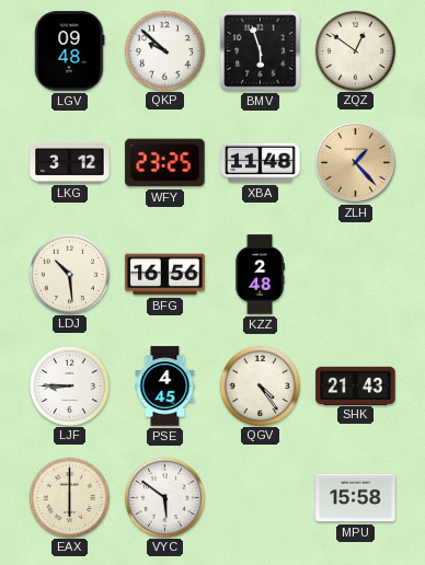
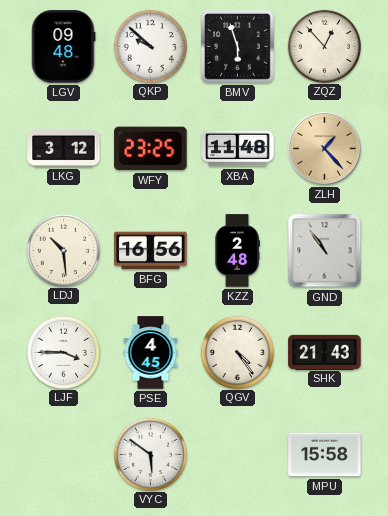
ZQZ: 12:51 -> 12:53 (324, 46)
GND: none -> 10:54 (325, 251)
LJF: 8:45 -> 3:45 (63, 352)
EAX: 6:00 -> none (69, 497)
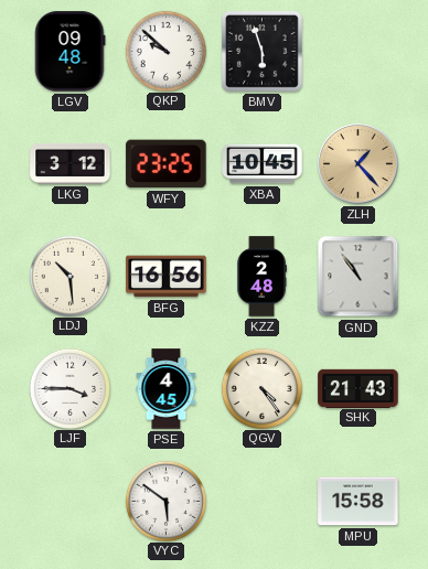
ZQZ: 12:53 -> none (324, 46)
XBA: 11:48 -> 10:45 (263, 164)
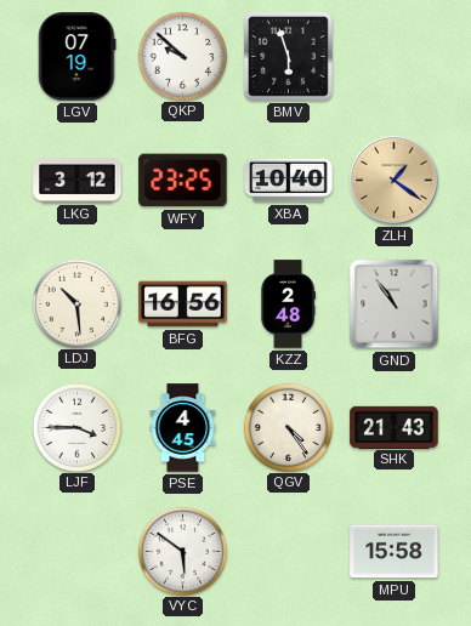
LGV: 09:48 -> 07:19 (78, 57)
XBA: 10:45 -> 10:40 (289, 181)
ZLH: 1:23 -> 1:21 (395, 181)
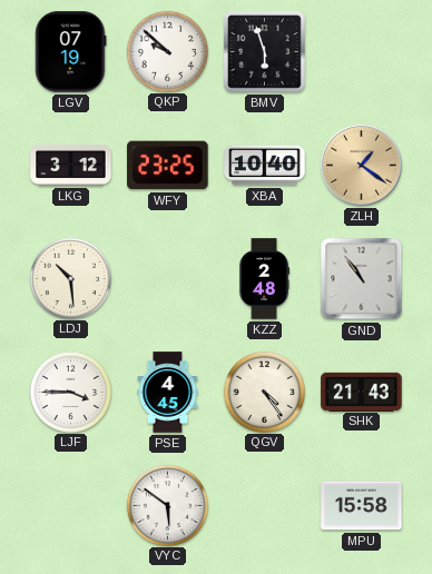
BFG: 16:56 -> none (183, 305)
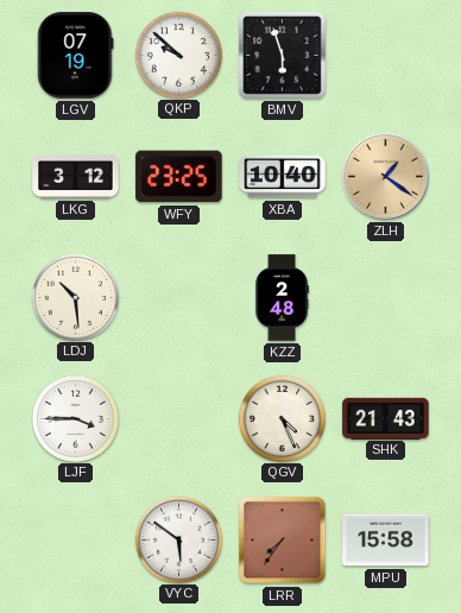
GND: 10:54 -> none (362, 279)
PSE: 4:45 -> none (168, 393)
QGV: 4:24 -> 4:26 (282, 418)
LRR: none -> 7:36 (283, 541)
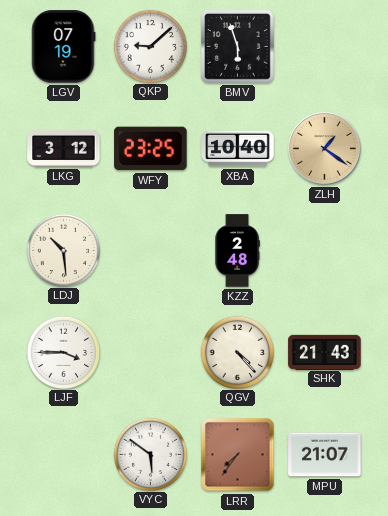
QKP: 9:52 -> 9:08 (150, 46)
QGV: 4:26 -> 4:23 (237, 352)
MPU: 15:58 -> 21:07 (325, 455)
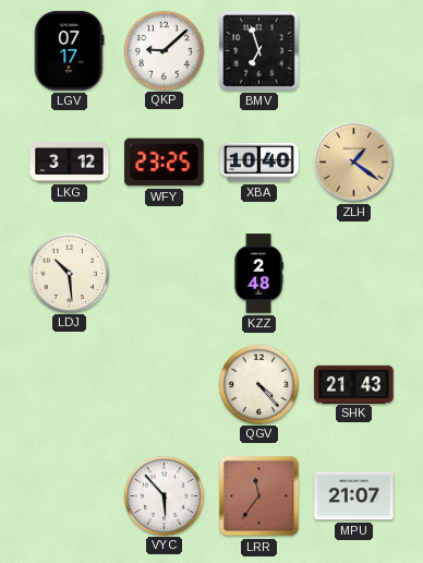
LGV: 07:19 -> 07:17 (70, 51)
BMV: 5:57 -> 6:57 (258, 50)
LJF: 3:45 -> none (63, 352)
VYC: 5:51 -> 5:53 (164, 495)
LRR: 7:36 -> 11:36 (259, 496)
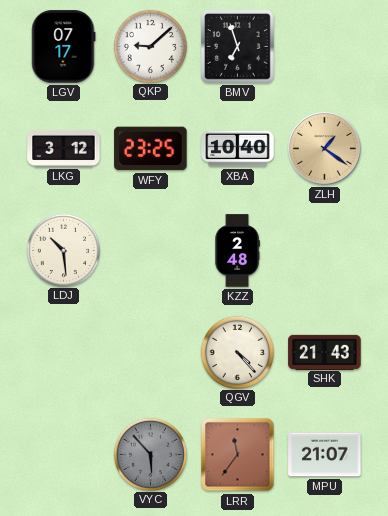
VYC dial: white -> grey (150, 454)
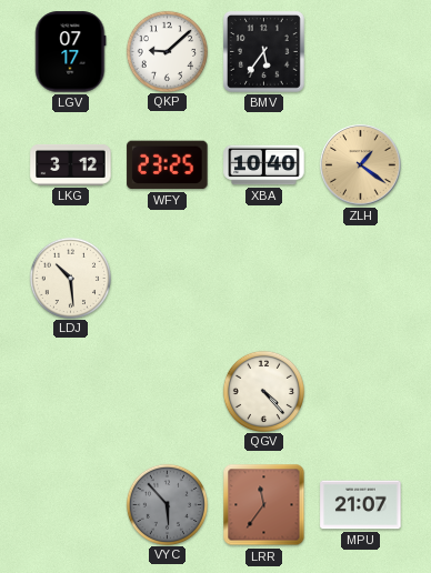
BMV: 6:57 -> 5:36 (263, 51)
KZZ: 2:48 -> none (237, 251)
SHK: 21:43 -> none (325, 352)
